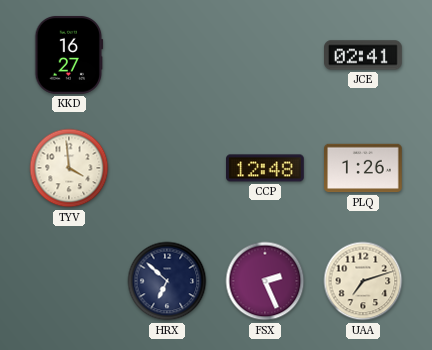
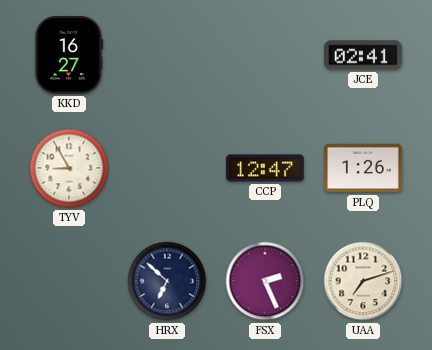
TYV: 3:59 -> 8:55 (69, 168)
CCP: 12:48 -> 12:47 (266, 168)
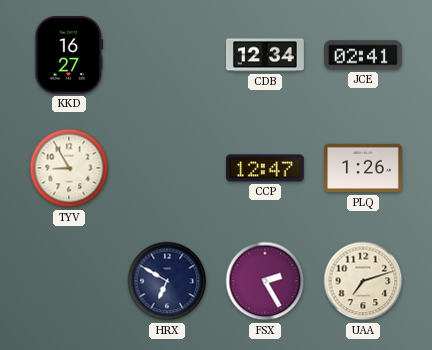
CDB: none -> 12:34 (266, 55)
HRX: 6:52 -> 6:50 (167, 281)
FSX: 2:26 -> 2:25 (265, 281)
